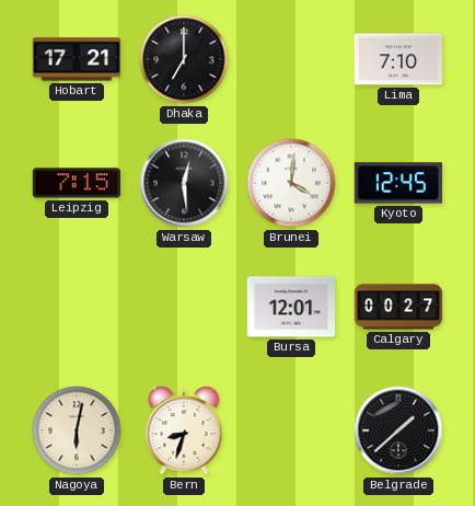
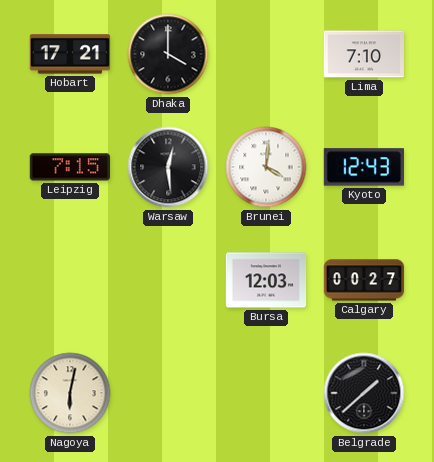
Dhaka: 7:00 -> 4:00 (168, 54)
Kyoto: 12:45 -> 12:43 (363, 167)
Bursa: 12:01 -> 12:03 (266, 280)
Bern: 8:33 -> none (184, 430)
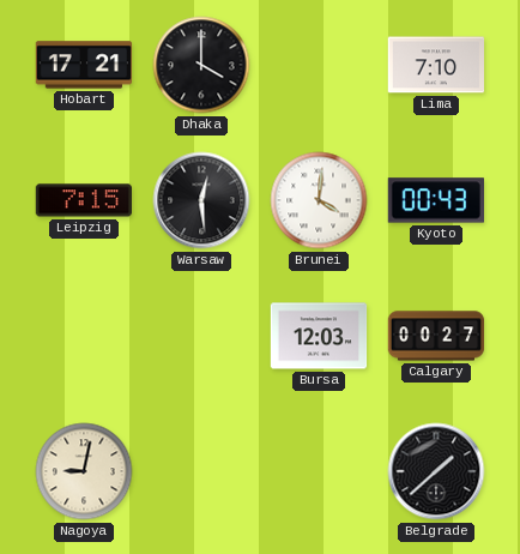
Kyoto: 12:43 -> 00:43 (435, 200)
Nagoya: 6:02 -> 9:02 (84, 471)
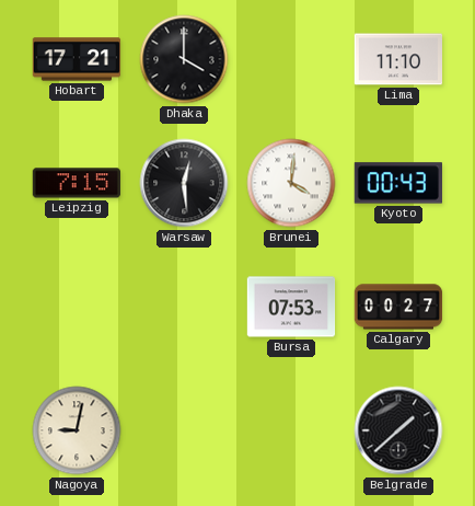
Lima: 7:10 -> 11:10 (398, 59)
Bursa: 12:03 -> 07:53 (291, 307)
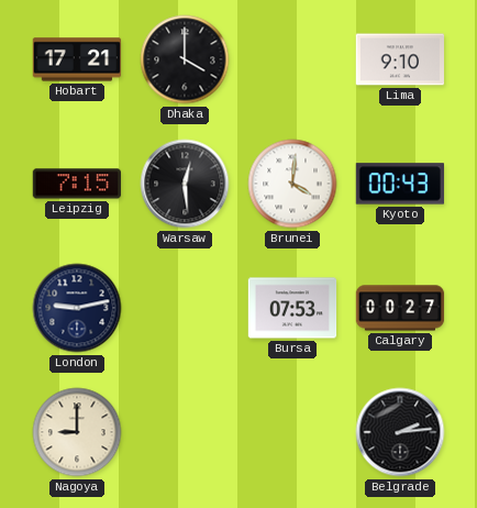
Lima: 11:10 -> 9:10 (400, 59)
London: none -> 9:13 (77, 308)
Nagoya: 9:02 -> 9:00 (77, 432)
Belgrade: 1:38 -> 2:14 (400, 432)
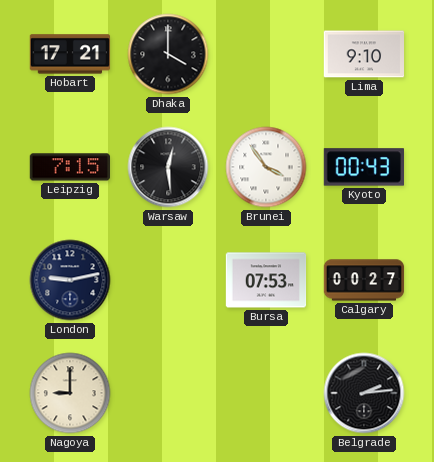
Brunei: 4:01 -> 3:54 (266, 167)
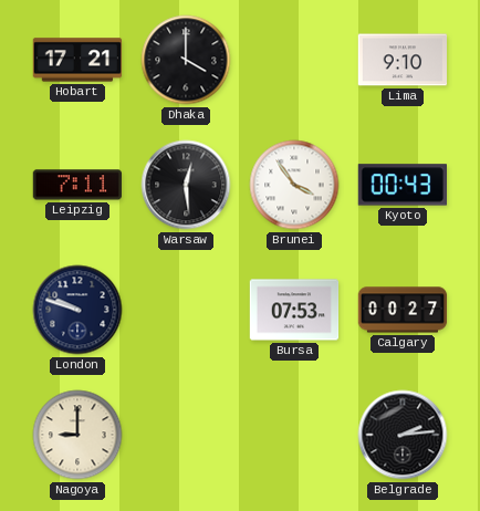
Leipzig: 7:15 -> 7:11 (76, 185)
London: 9:13 -> 9:48 (77, 310)
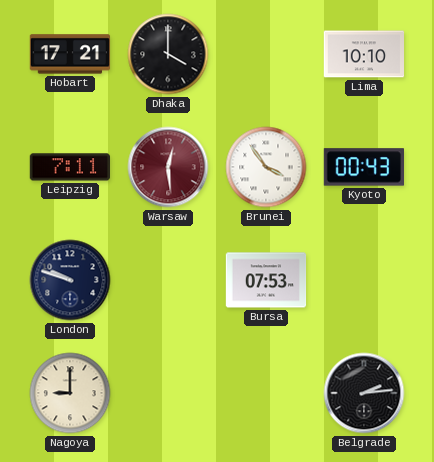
Lima: 9:10 -> 10:10 (364, 54)
Warsaw dial: black -> burgundy (168, 167)
Calgary: 00:27 -> none (403, 310)
